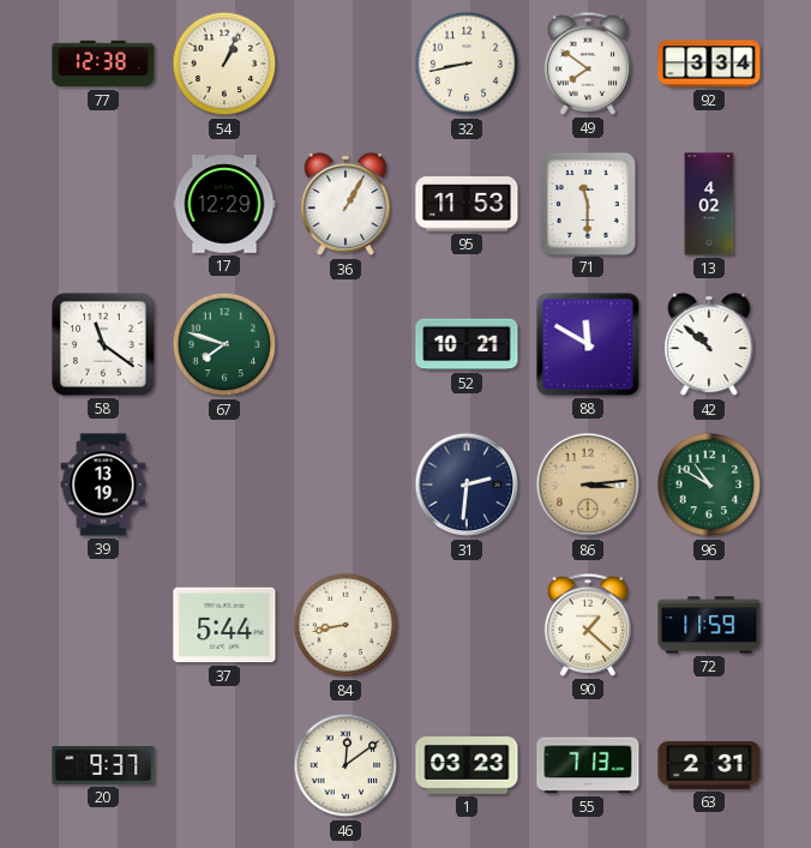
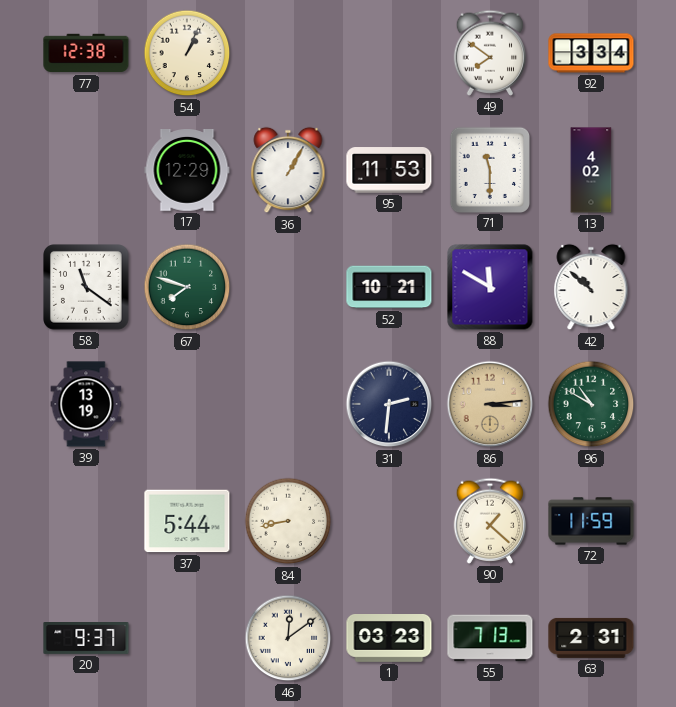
32: 8:43 -> none (467, 64)
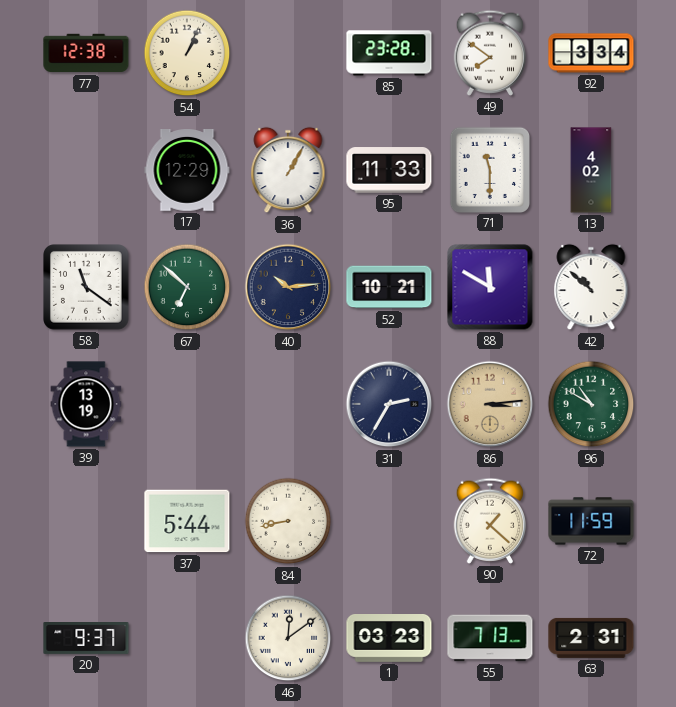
85: none -> 23:28 (389, 53)
95: 11:53 -> 11:33 (389, 170)
67: 7:48 -> 6:52 (187, 287)
40: none -> 10:14 (288, 287)
31: 2:31 -> 2:35 (389, 404)
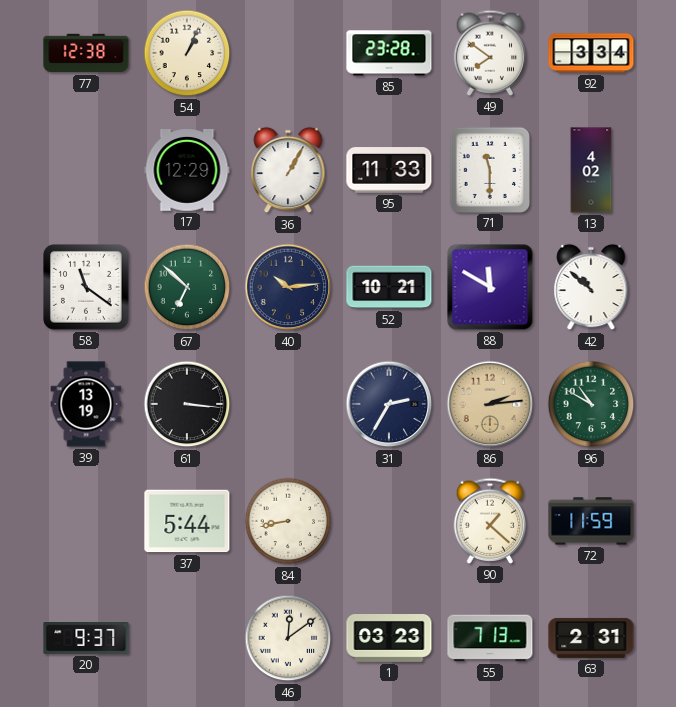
61: none -> 3:16 (187, 404)
86: 3:14 -> 2:14 (490, 404)
